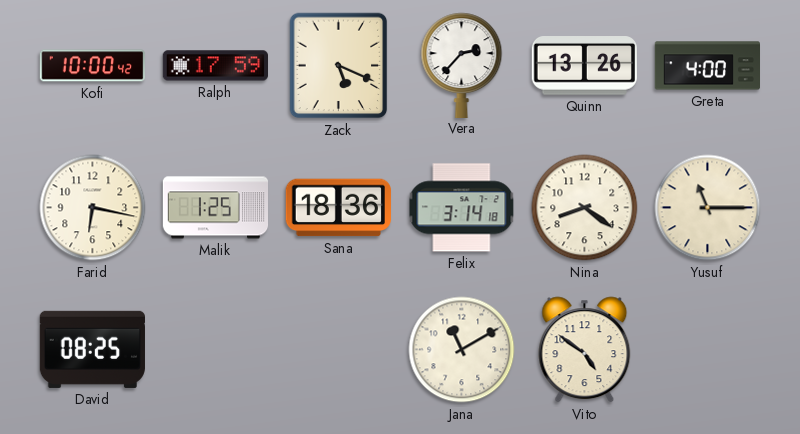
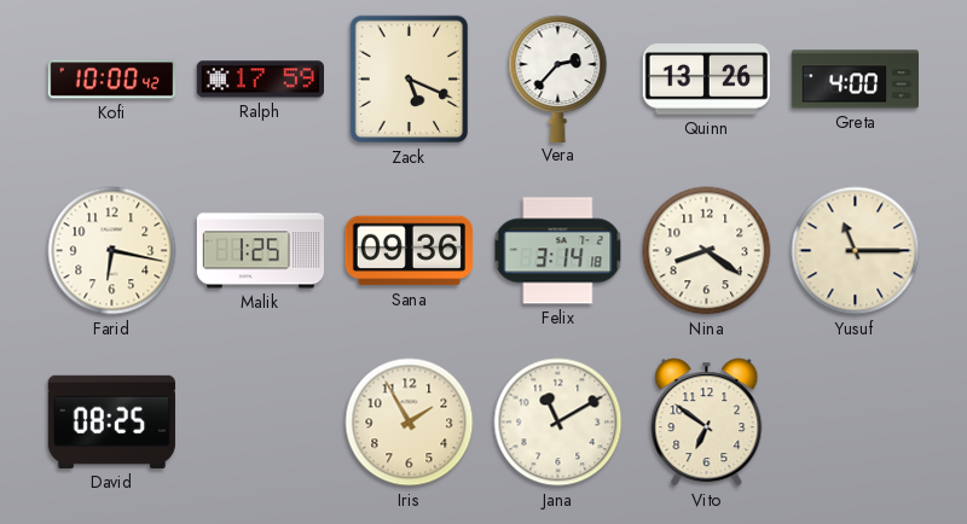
Sana: 18:36 -> 09:36 (409, 251)
Iris: none -> 1:55 (410, 423)
Vito: 4:51 -> 6:51 (707, 423)
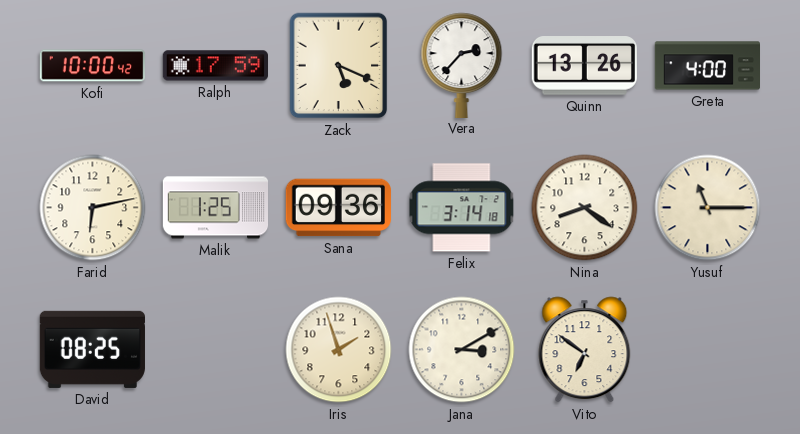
Farid: 6:17 -> 6:13 (93, 208)
Iris: 1:55 -> 1:57 (339, 350)
Jana: 11:10 -> 3:10 (462, 350)
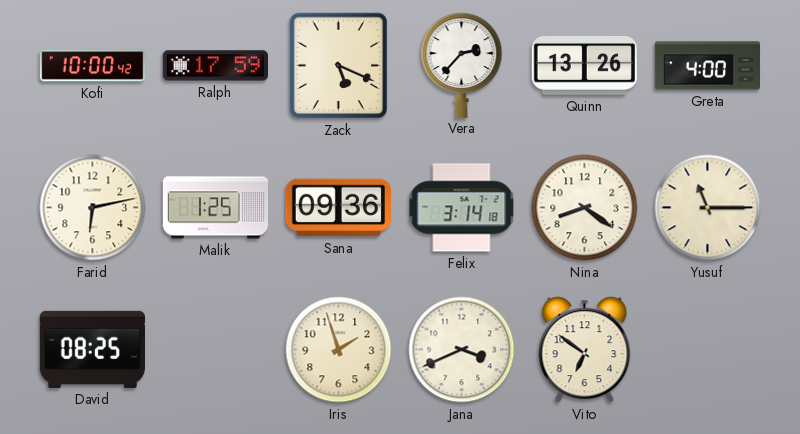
Jana: 3:10 -> 3:41 (462, 350)
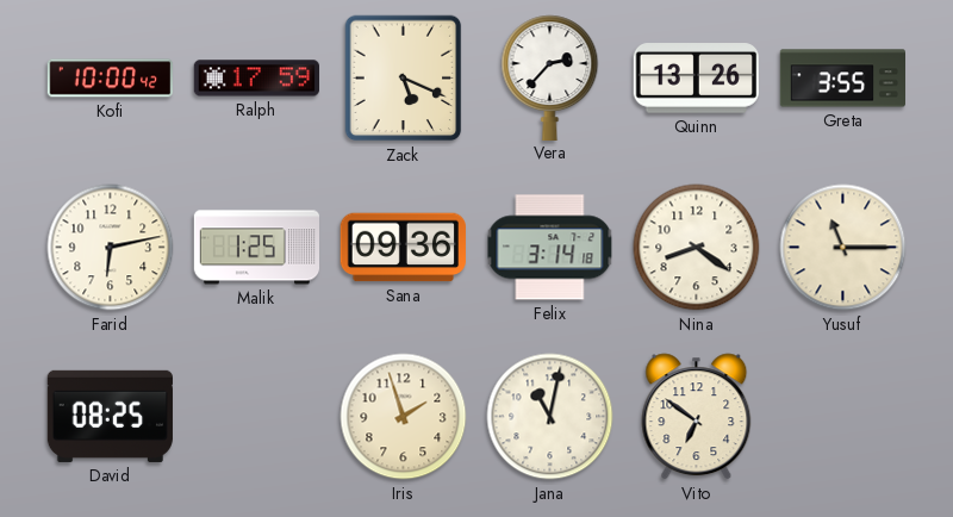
Greta: 4:00 -> 3:55 (842, 79)
Jana: 3:41 -> 11:02 (550, 417)
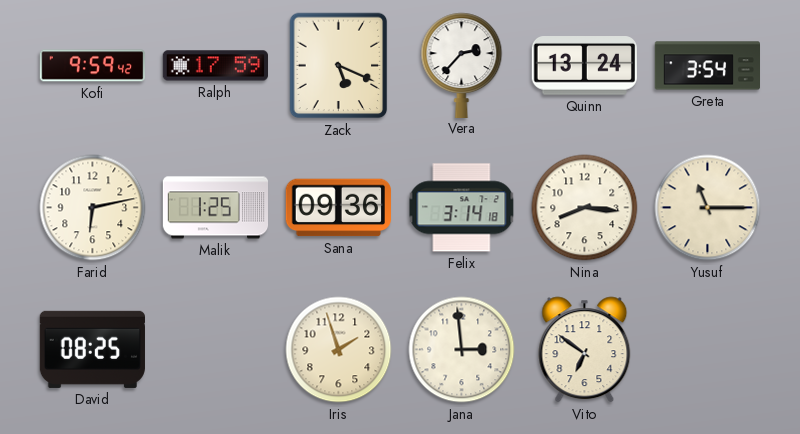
Kofi: 10:00 -> 9:59 (93, 66)
Quinn: 13:26 -> 13:24 (584, 66)
Greta: 3:55 -> 3:54 (707, 66)
Nina: 8:21 -> 8:16 (585, 208)
Jana: 11:02 -> 2:59 (462, 350)
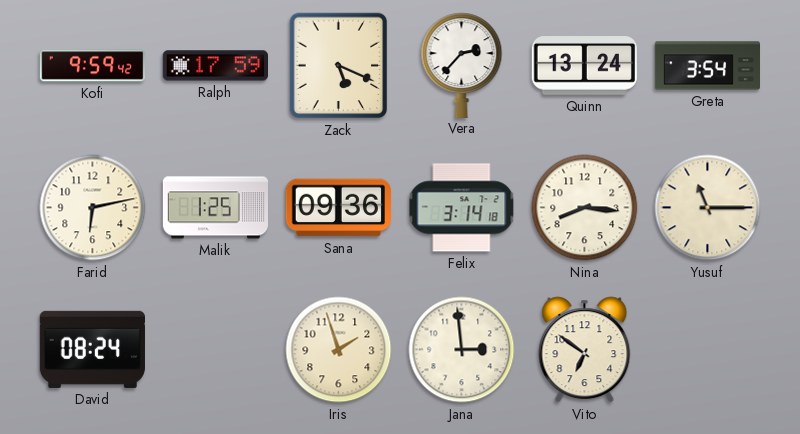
David: 08:25 -> 08:24 (92, 349)
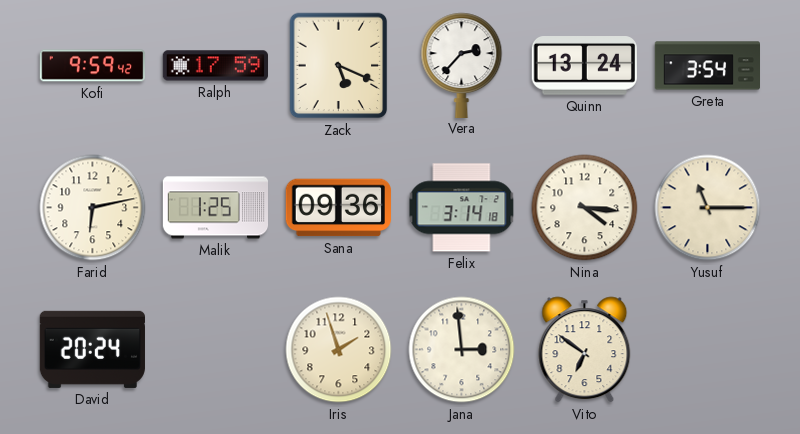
Nina: 8:16 -> 4:16 (585, 208)
David: 08:24 -> 20:24 (92, 349)
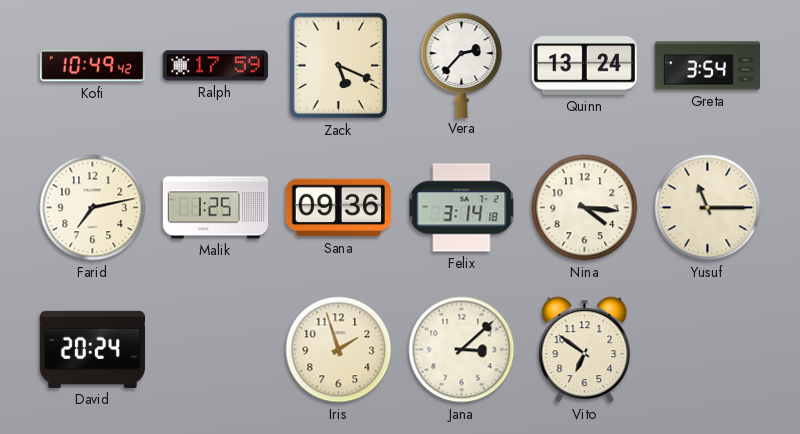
Kofi: 9:59 -> 10:49 (93, 66)
Farid: 6:13 -> 7:13 (93, 208)
Jana: 2:59 -> 3:08 (462, 350)
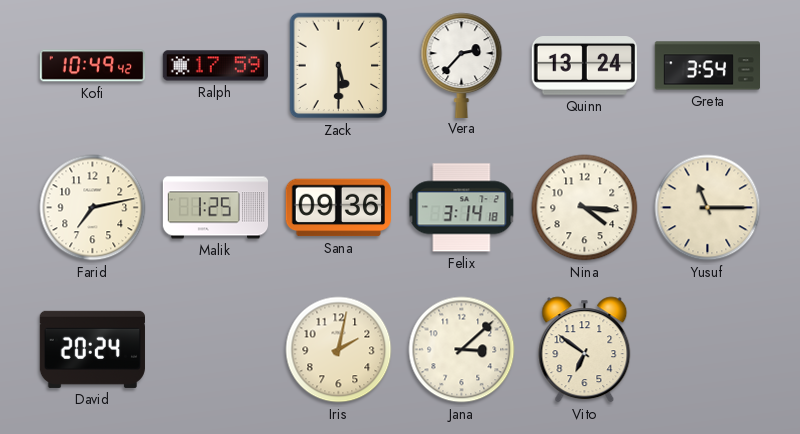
Zack: 5:19 -> 5:30 (339, 66)
Iris: 1:57 -> 2:02 (339, 350)
